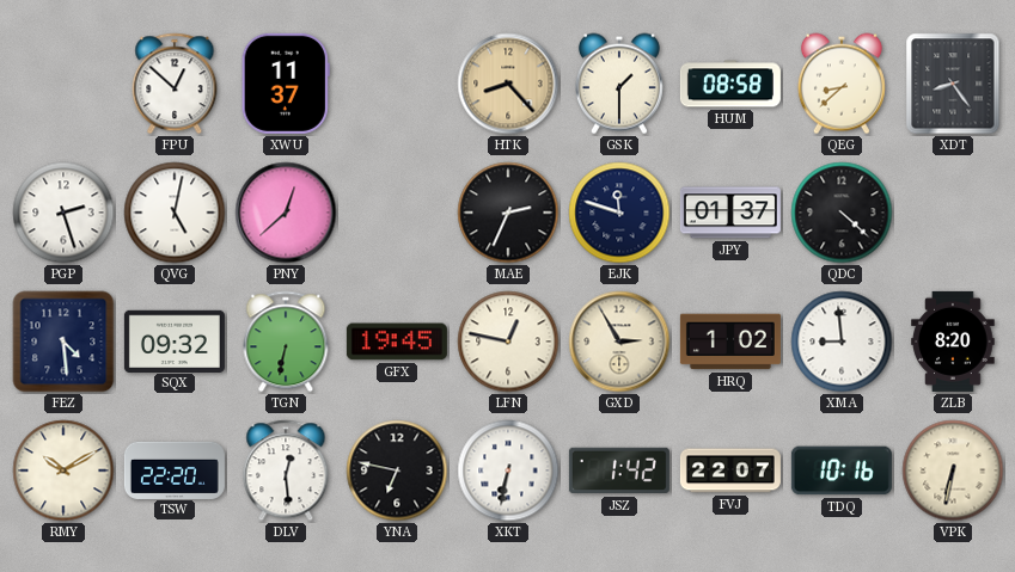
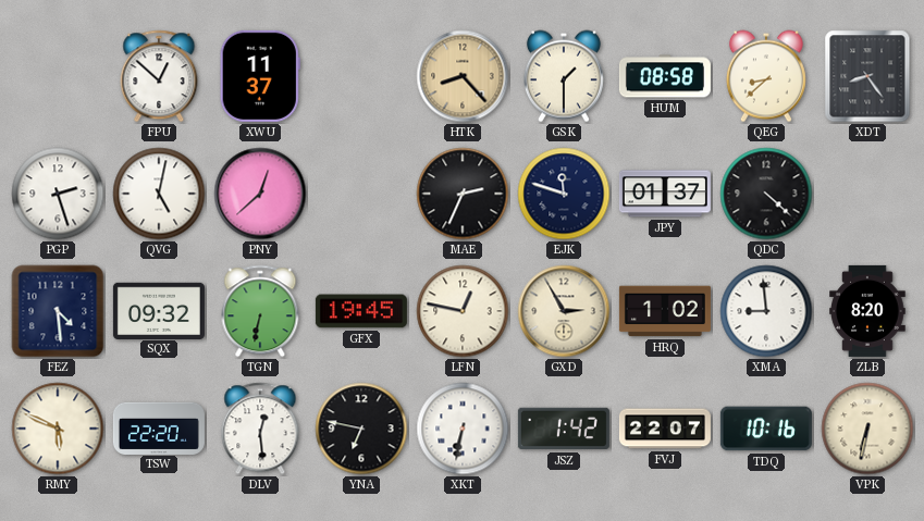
RMY: 10:10 -> 5:49 (58, 429)
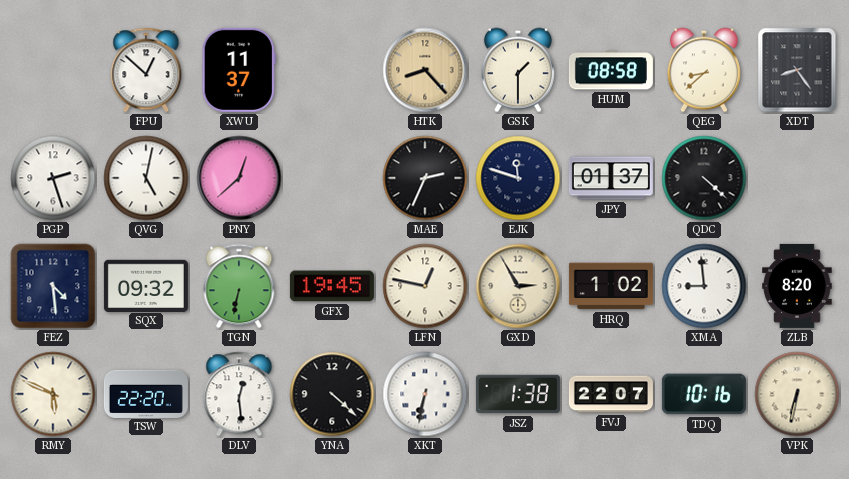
YNA: 6:47 -> 4:22 (332, 394)
JSZ: 1:42 -> 1:38 (518, 394)
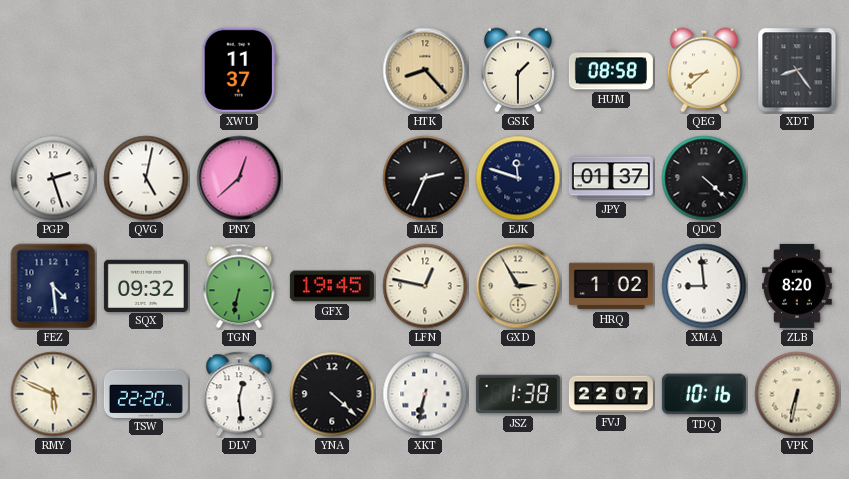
FPU: 12:52 -> none (146, 70)
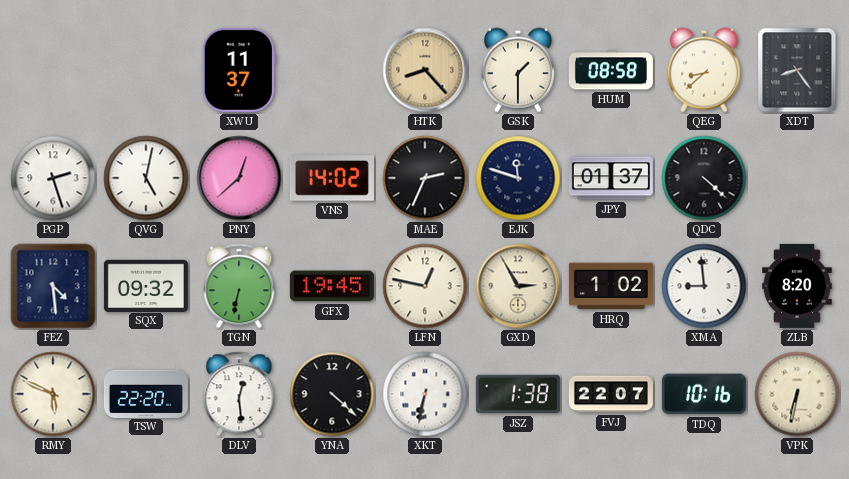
VNS: none -> 14:02 (332, 178)
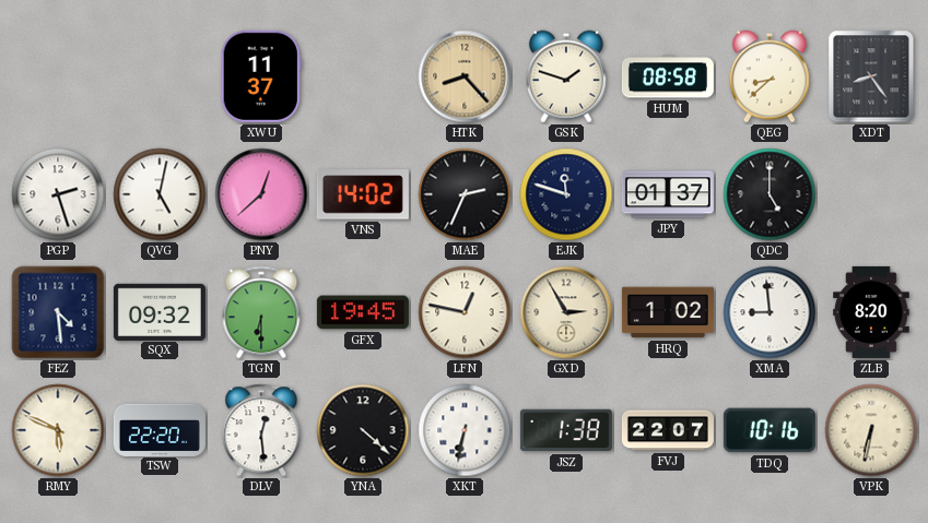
GSK: 1:30 -> 1:48 (566, 76)
QDC: 4:22 -> 5:00 (770, 194)
TGN: 6:32 -> 6:30 (261, 312)
